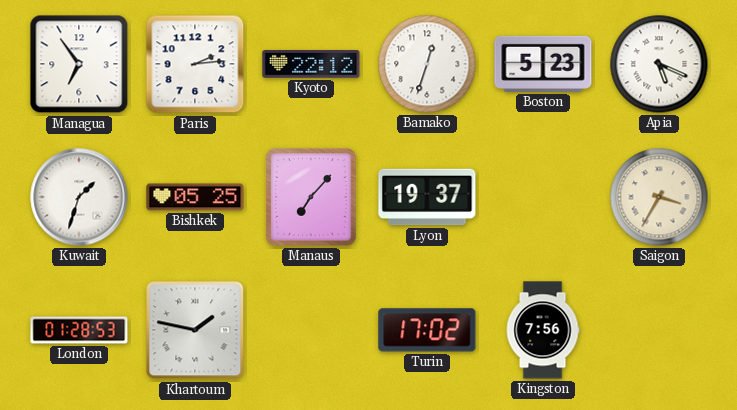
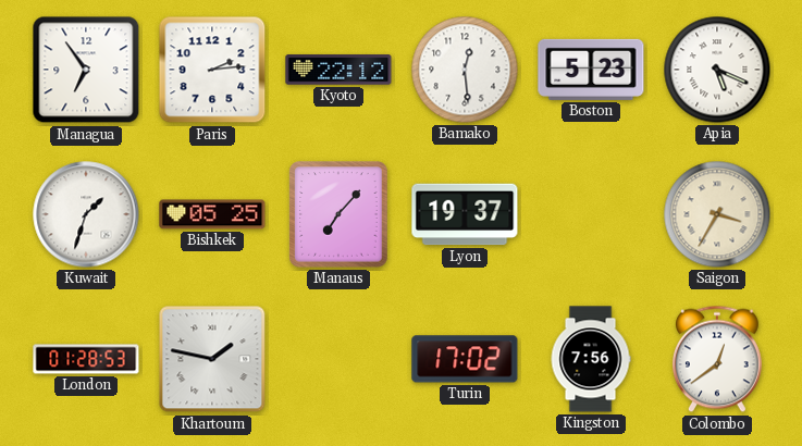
Bamako: 12:33 -> 12:29 (465, 70)
Colombo: none -> 12:39 (717, 359)
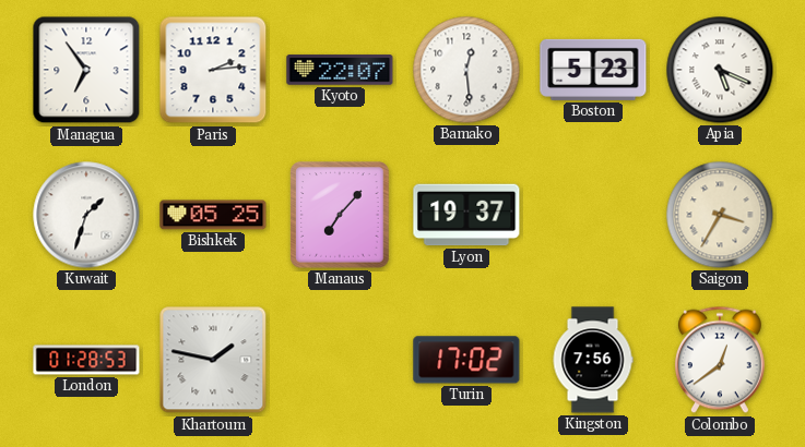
Kyoto: 22:12 -> 22:07 (340, 70)
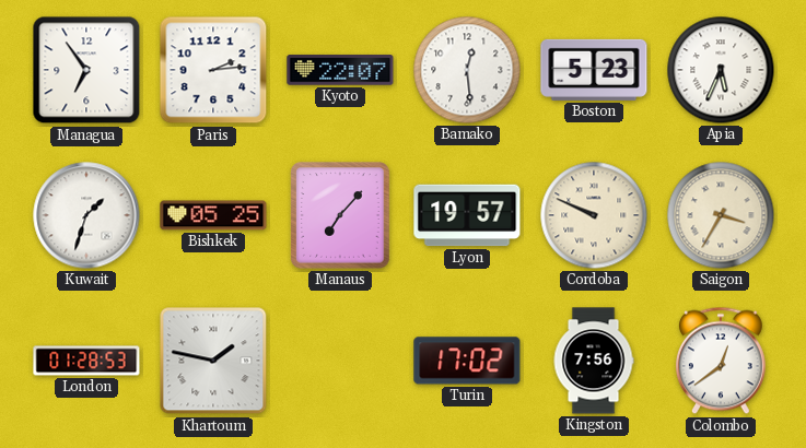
Apia: 5:19 -> 5:34 (721, 70)
Lyon: 19:37 -> 19:57 (467, 215)
Cordoba: none -> 9:49 (594, 215)
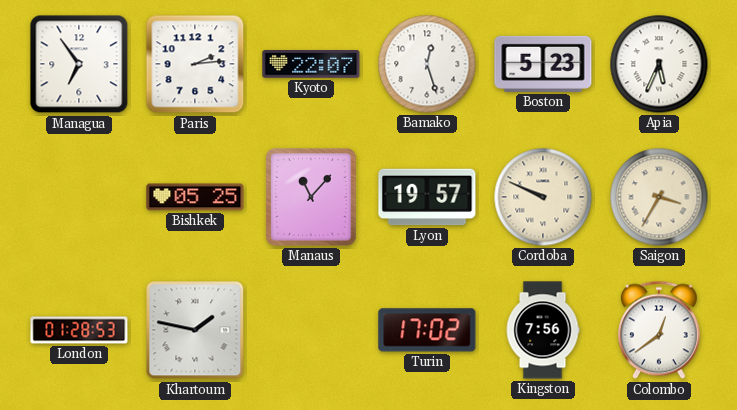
Bamako: 12:29 -> 12:27 (427, 64)
Kuwait: 1:33 -> none (86, 215)
Manaus: 7:07 -> 11:07 (311, 197)
